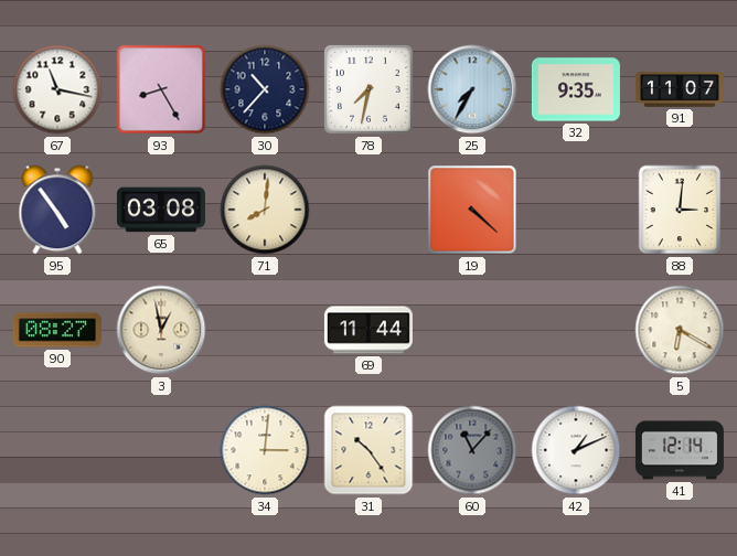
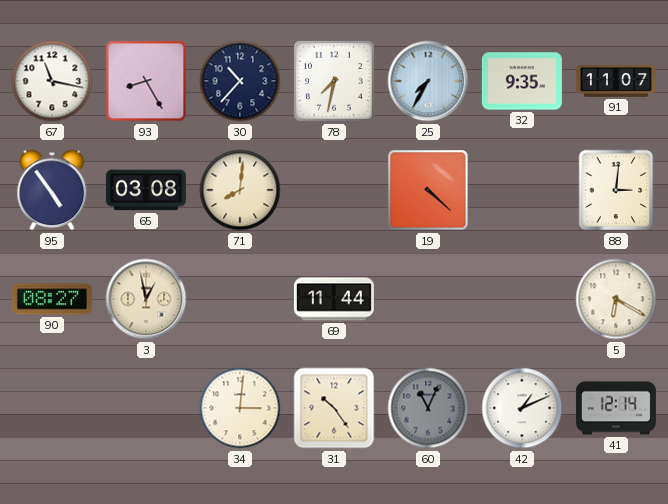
60: 11:07 -> 11:04 (428, 408)
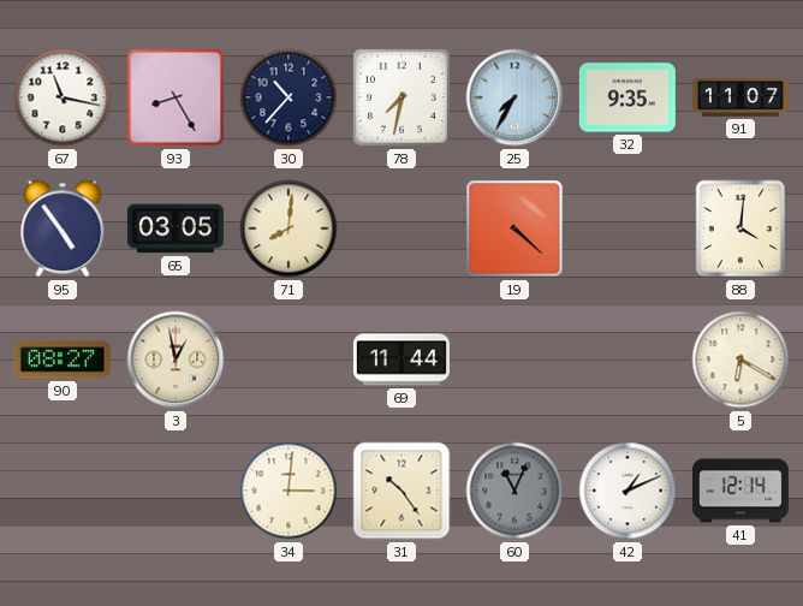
65: 03:08 -> 03:05 (176, 228)
88: 3:01 -> 4:01 (740, 228)
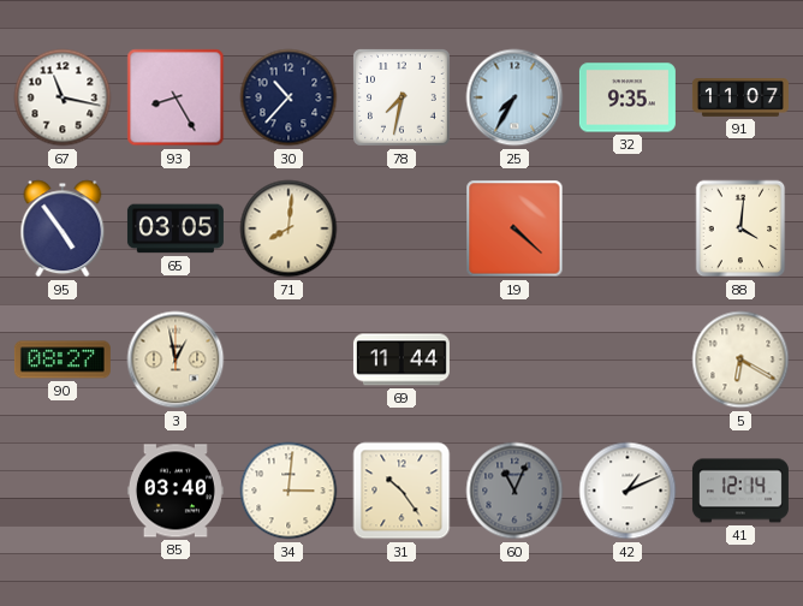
85: none -> 03:40 (176, 491)
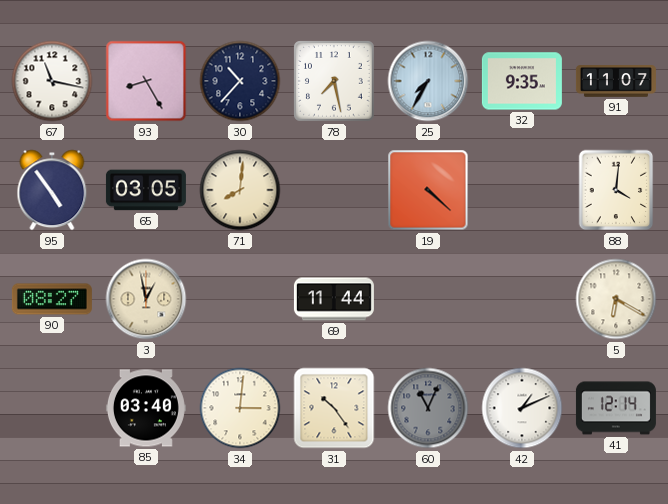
78: 7:32 -> 7:28 (335, 82)
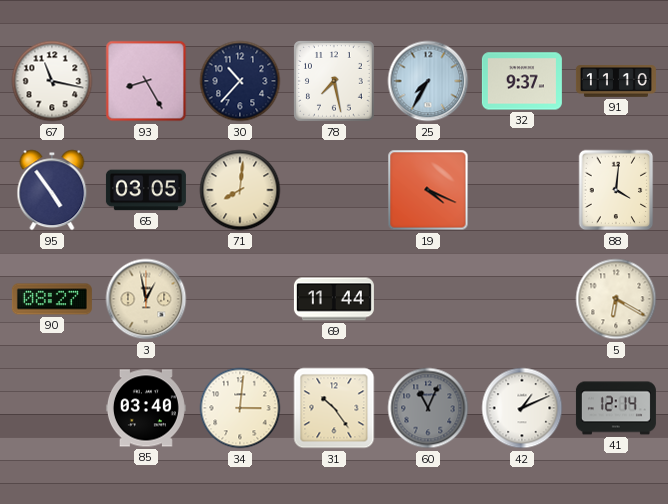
32: 9:35 -> 9:37 (522, 81)
91: 11:07 -> 11:10 (616, 81)
19: 4:22 -> 4:19 (428, 190)
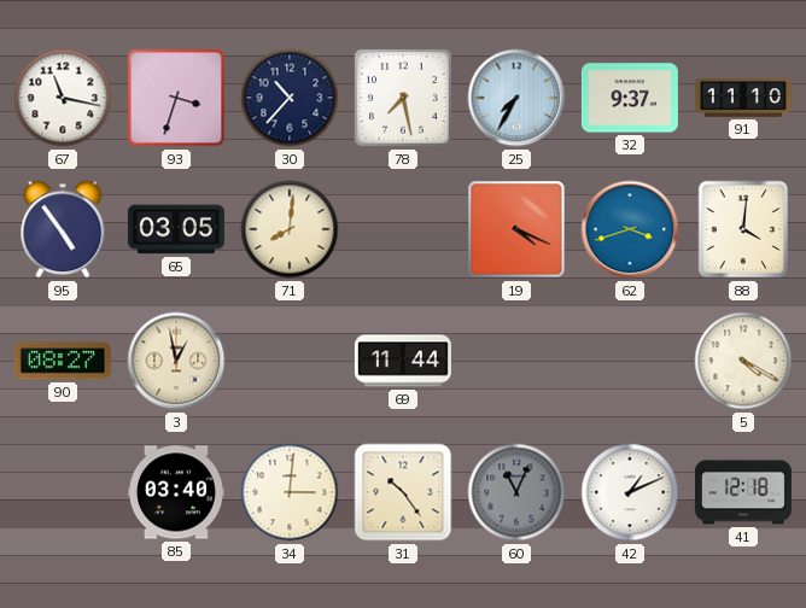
93: 8:25 -> 3:33 (176, 98)
62: none -> 3:42 (630, 229)
5: 6:20 -> 4:20 (743, 361)
41: 12:14 -> 12:18 (743, 492)
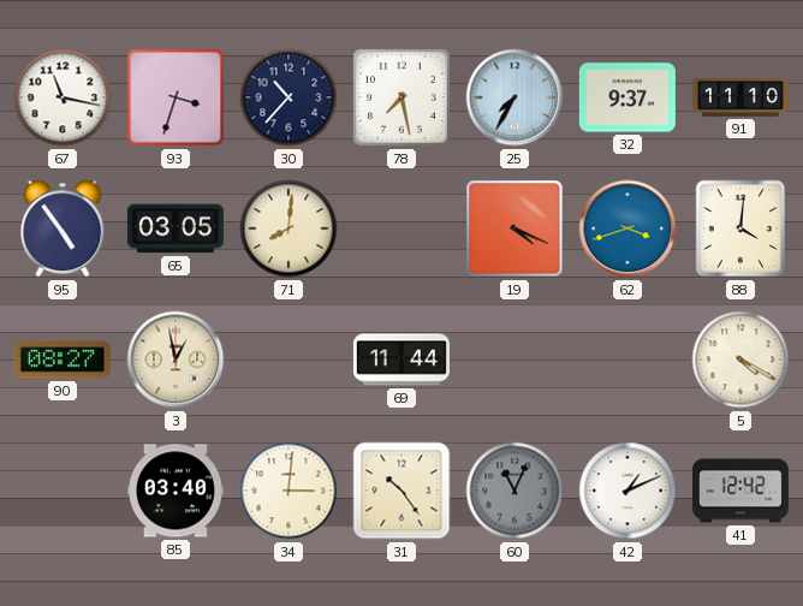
41: 12:18 -> 12:42 (740, 491)
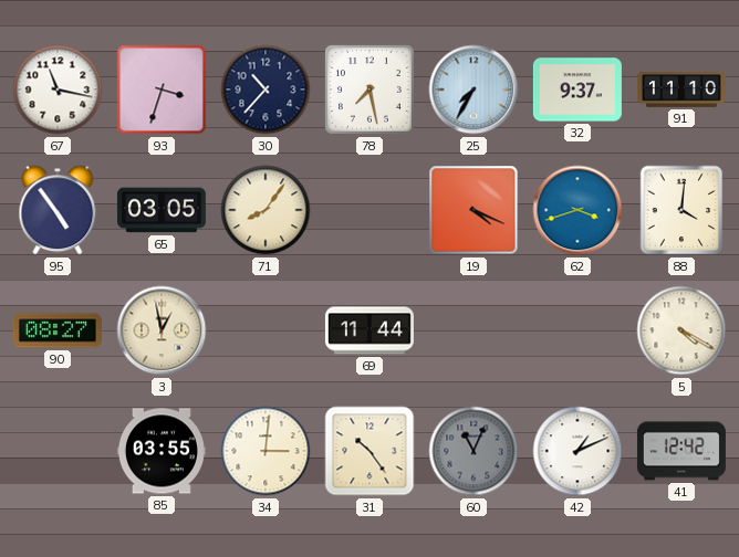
71: 8:01 -> 8:06 (266, 210)
85: 03:40 -> 03:55 (162, 451)
